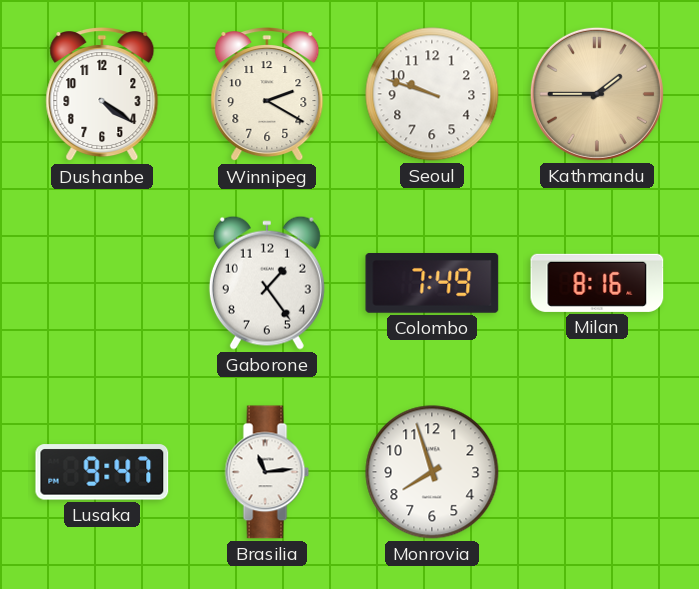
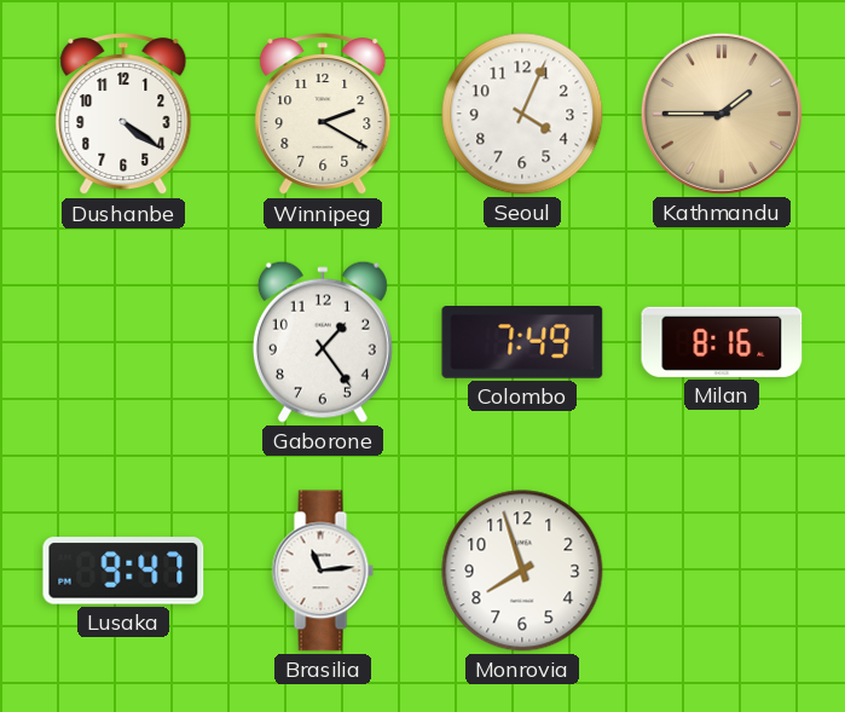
Seoul: 9:48 -> 4:04 (522, 114)
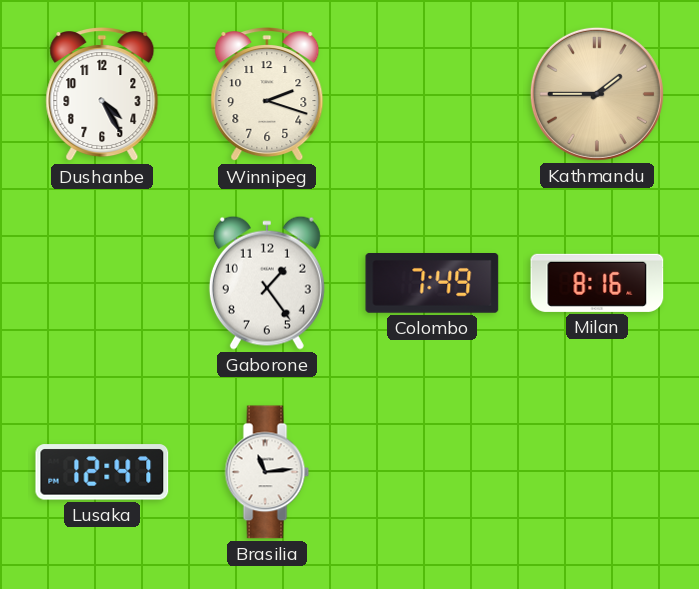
Dushanbe: 4:21 -> 4:25 (102, 95)
Winnipeg: 2:20 -> 2:18 (267, 95)
Seoul: 4:04 -> none (522, 114)
Lusaka: 9:47 -> 12:47 (102, 472)
Monrovia: 7:57 -> none (522, 571)
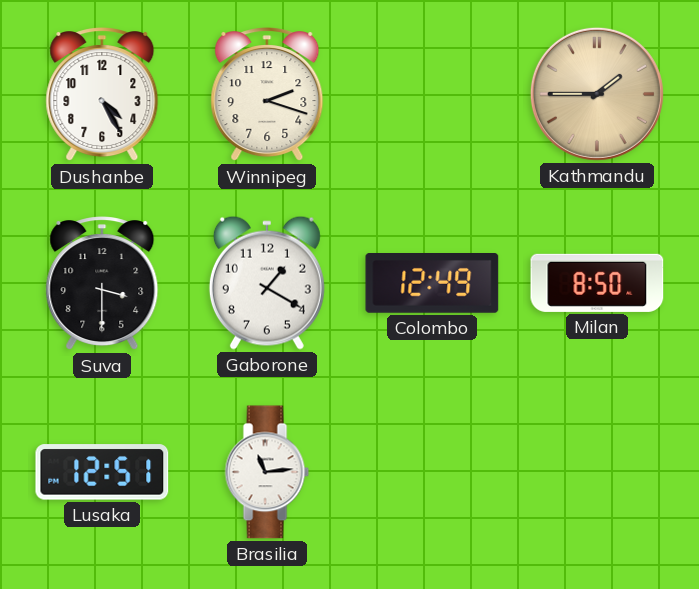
Suva: none -> 3:30 (102, 284)
Gaborone: 1:24 -> 1:20 (267, 283)
Colombo: 7:49 -> 12:49 (432, 284)
Milan: 8:16 -> 8:50 (597, 283)
Lusaka: 12:47 -> 12:51 (102, 472)
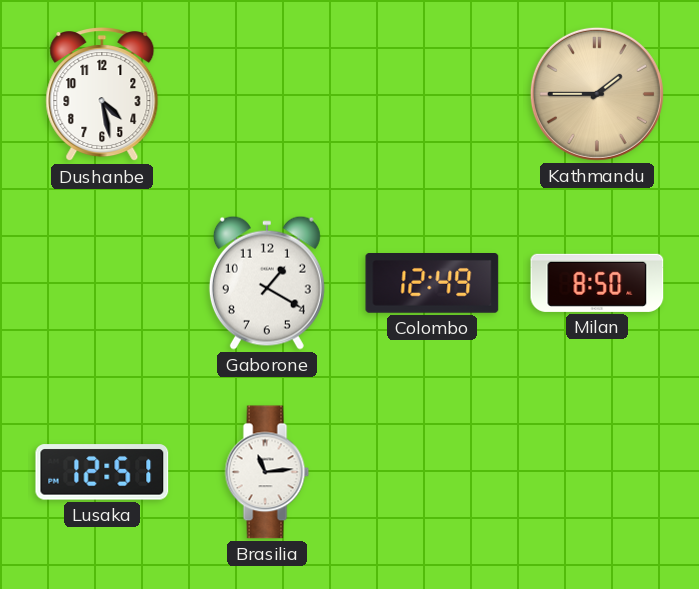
Dushanbe: 4:25 -> 4:28 (102, 95)
Winnipeg: 2:18 -> none (267, 95)
Suva: 3:30 -> none (102, 284)
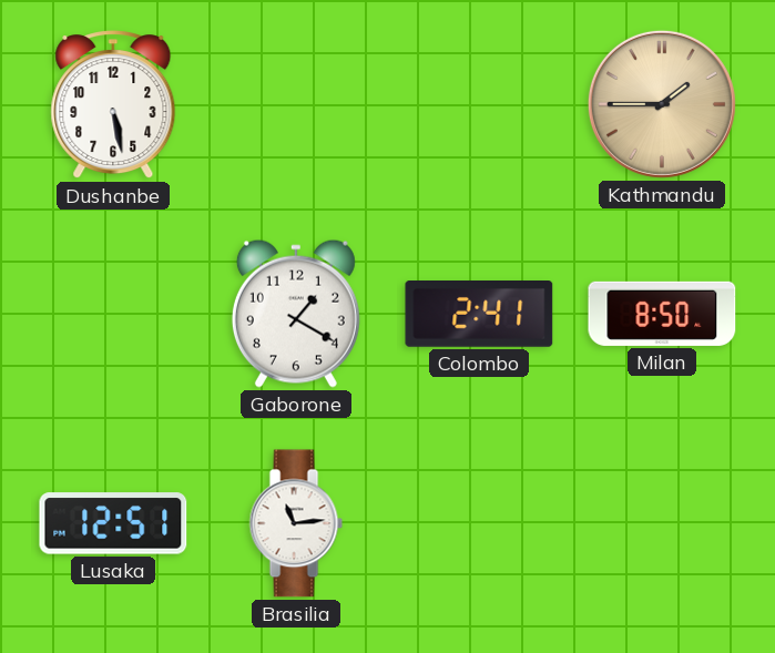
Dushanbe: 4:28 -> 5:28 (113, 105)
Colombo: 12:49 -> 2:41 (479, 315)
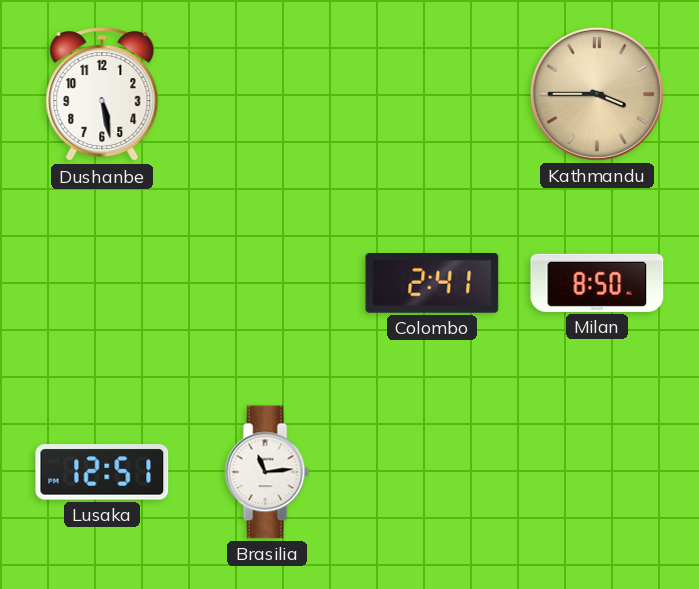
Kathmandu: 1:45 -> 3:45 (597, 94)
Gaborone: 1:20 -> none (296, 314)
